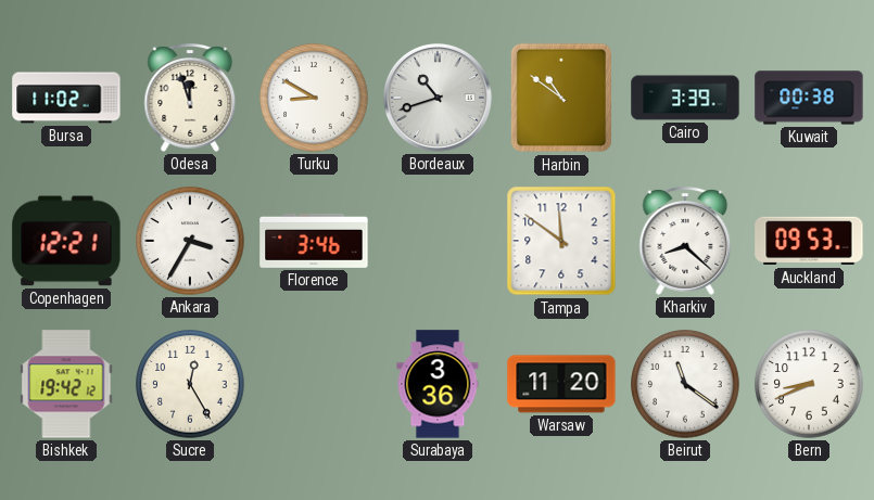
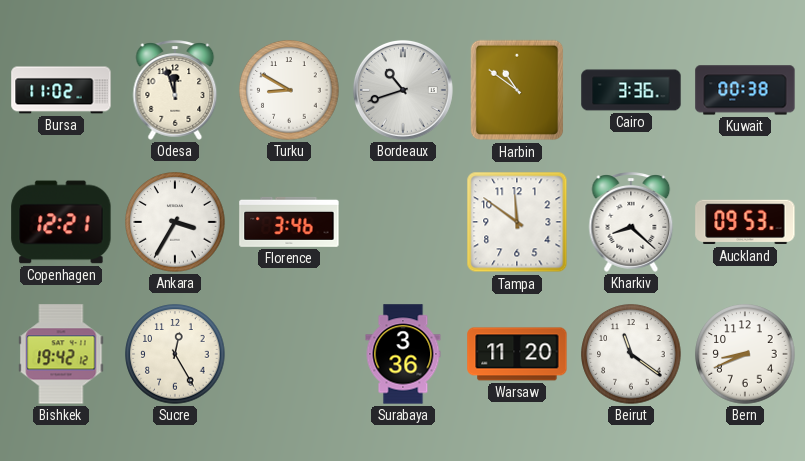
Cairo: 3:39 -> 3:36 (631, 90)
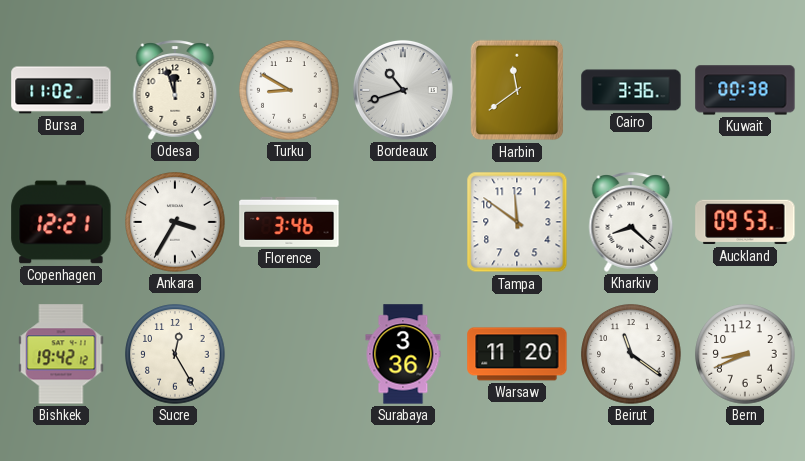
Harbin: 10:51 -> 11:39 (517, 90)
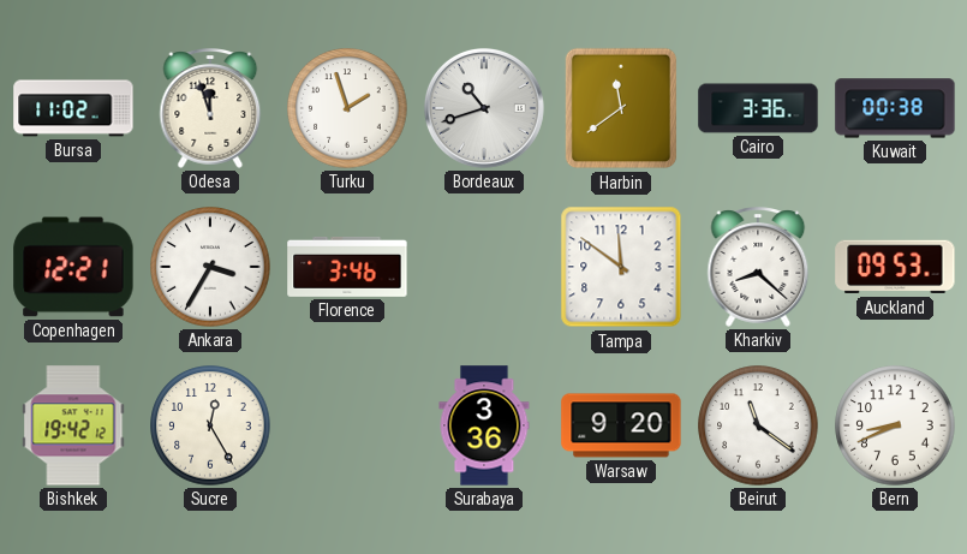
Turku: 8:50 -> 1:57 (347, 108)
Warsaw: 11:20 -> 9:20 (621, 425)
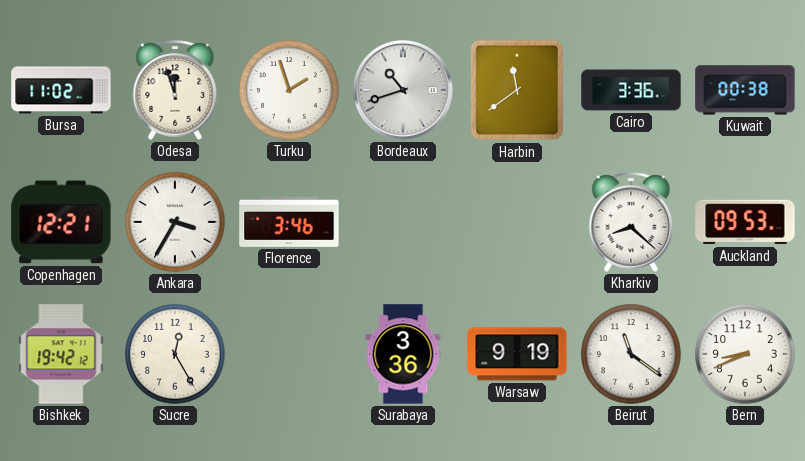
Tampa: 11:51 -> none (621, 267)
Warsaw: 9:20 -> 9:19 (517, 354)
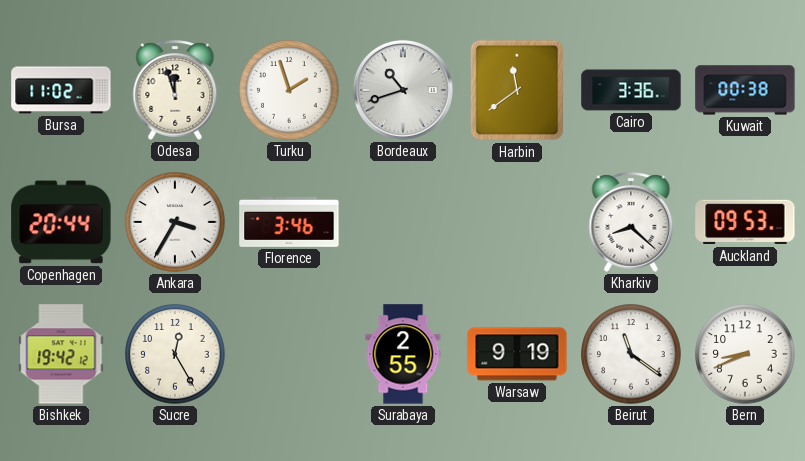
Copenhagen: 12:21 -> 20:44 (61, 222)
Surabaya: 3:36 -> 2:55 (403, 354)
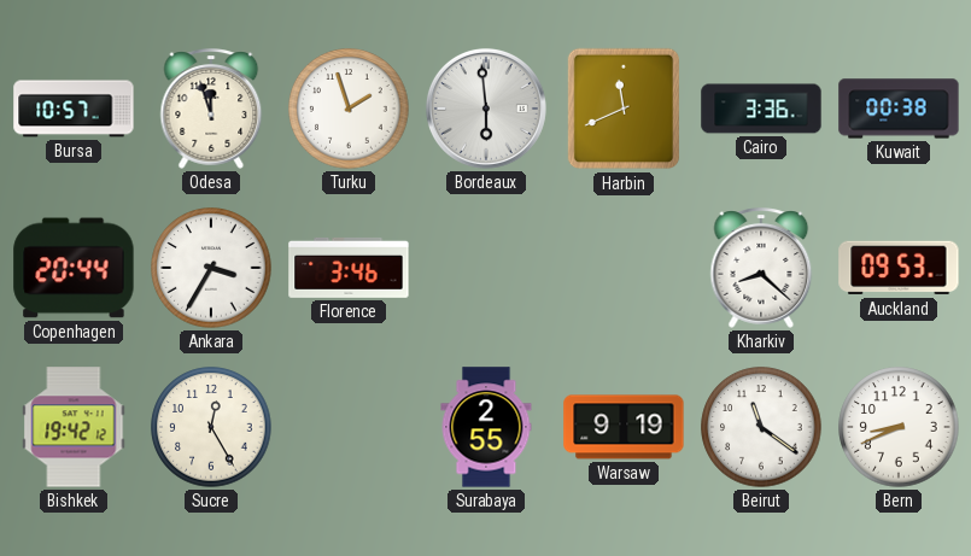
Bursa: 11:02 -> 10:57 (74, 109)
Bordeaux: 10:42 -> 5:59 (486, 109)
Harbin: 11:39 -> 11:41 (624, 109)
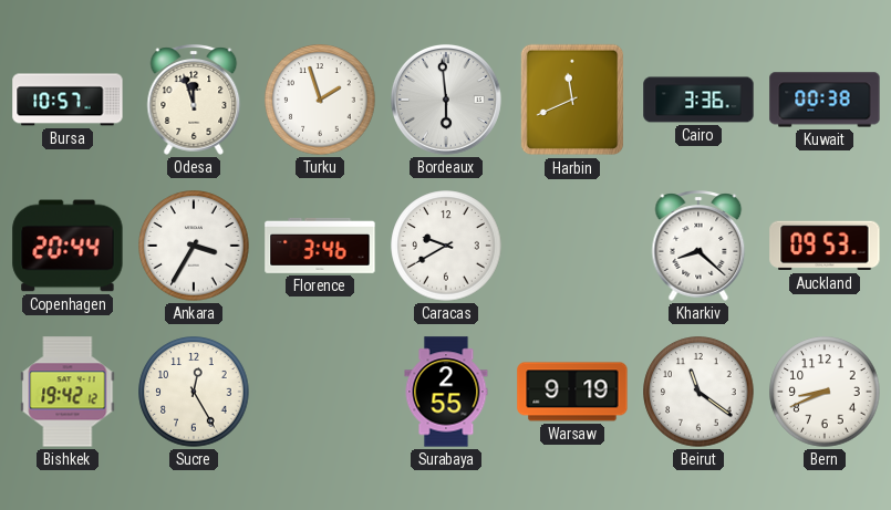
Caracas: none -> 9:40 (446, 246)
